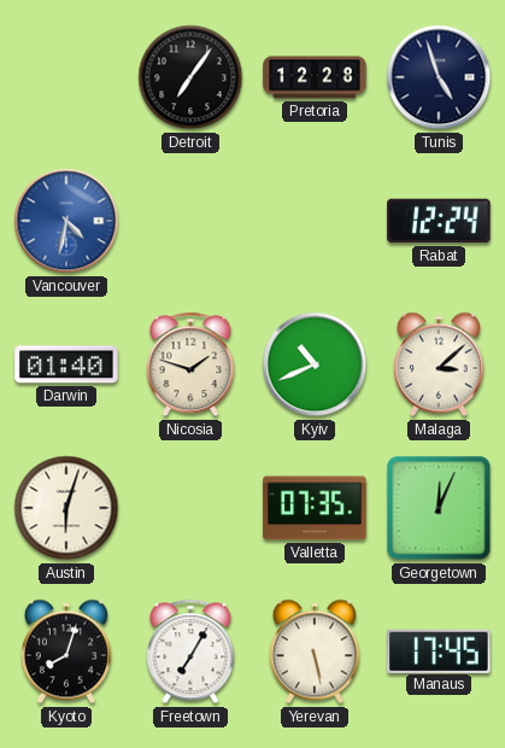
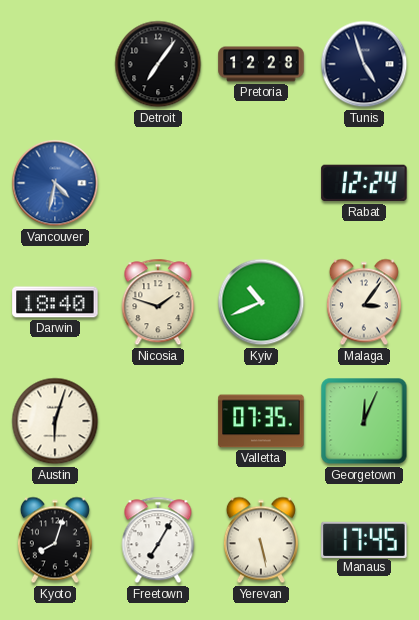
Darwin: 01:40 -> 18:40 (55, 302)
Malaga: 3:08 -> 3:06 (364, 302)
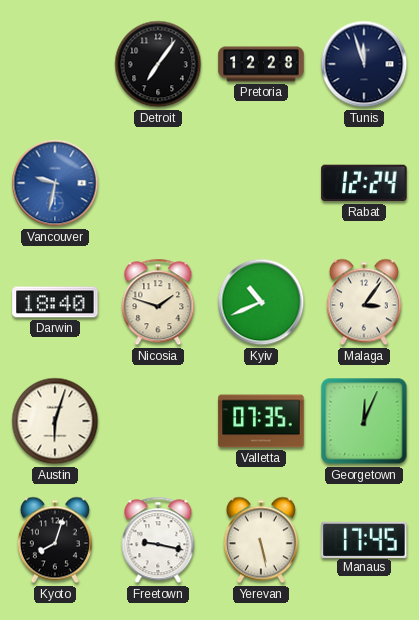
Tunis: 4:57 -> 11:57 (364, 64)
Vancouver: 4:32 -> 9:32 (55, 183)
Freetown: 7:05 -> 9:17 (158, 540)
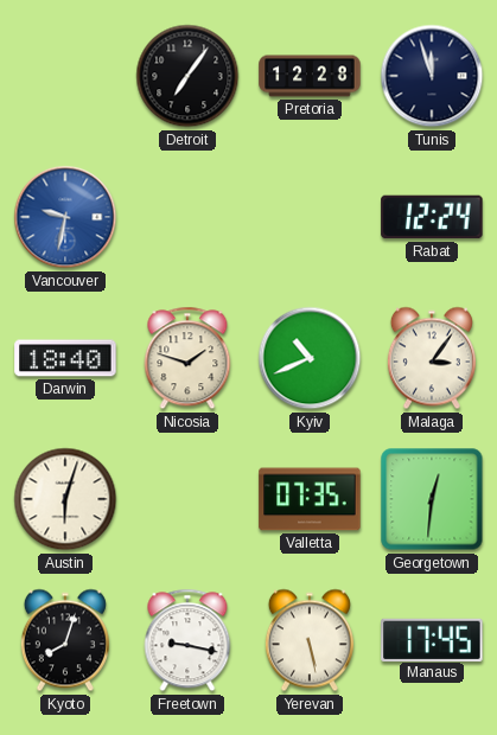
Georgetown: 12:04 -> 12:31 (432, 499)
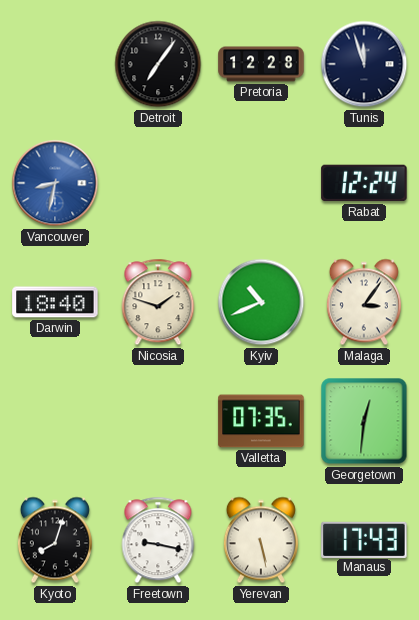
Vancouver: 9:32 -> 8:32 (55, 183)
Austin: 6:03 -> none (65, 499)
Manaus: 17:45 -> 17:43 (364, 539)
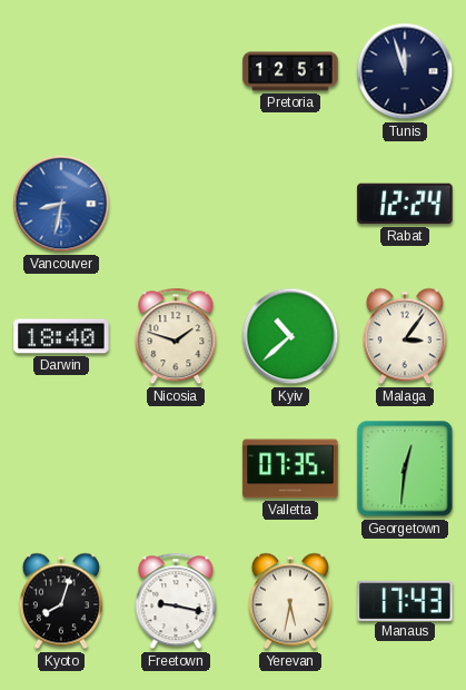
Detroit: 7:06 -> none (158, 64)
Pretoria: 12:28 -> 12:51 (290, 71)
Kyiv: 10:41 -> 10:38 (290, 336)
Yerevan: 5:28 -> 5:32 (290, 601)
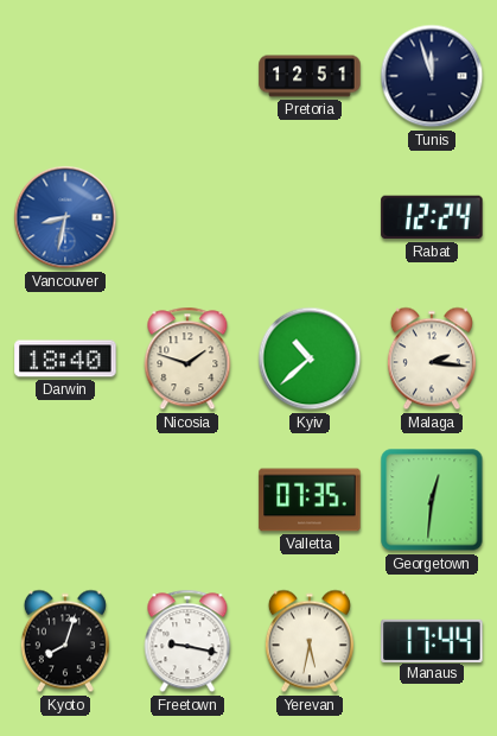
Malaga: 3:06 -> 2:16 (432, 359)
Manaus: 17:43 -> 17:44 (432, 640)
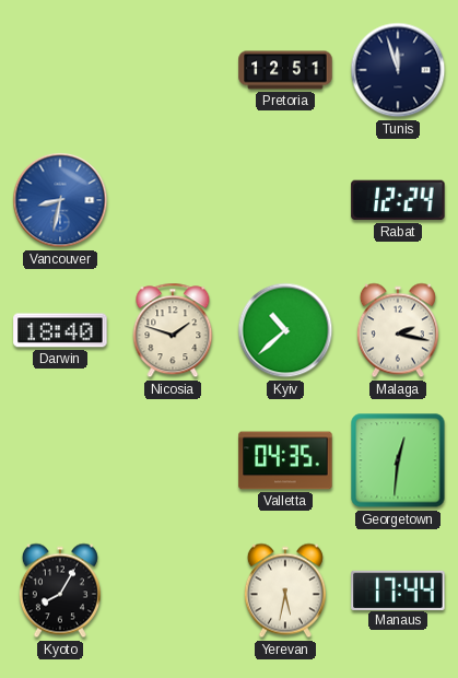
Malaga: 2:16 -> 2:17 (398, 330)
Valletta: 07:35 -> 04:35 (285, 460)
Kyoto: 8:03 -> 8:05 (60, 591)
Freetown: 9:17 -> none (187, 641)
